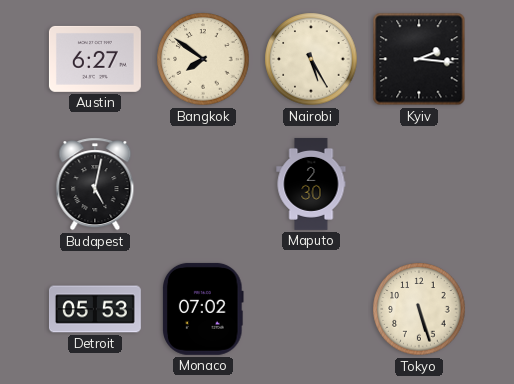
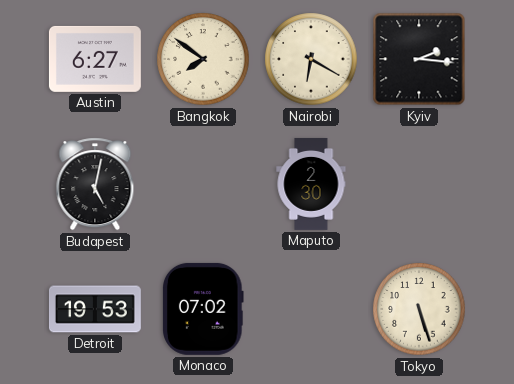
Nairobi: 5:25 -> 6:20 (311, 59)
Detroit: 05:53 -> 19:53 (95, 309)
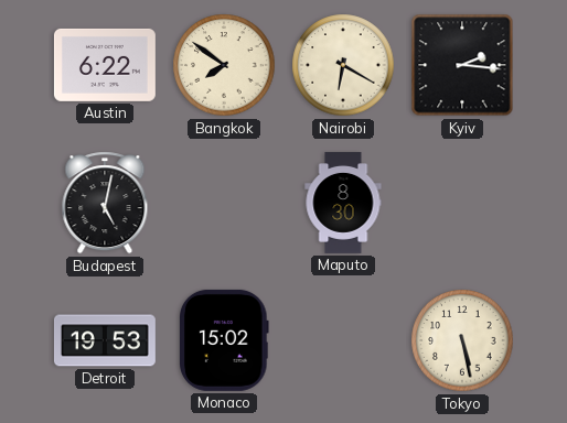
Austin: 6:27 -> 6:22 (105, 65)
Maputo: 2:30 -> 8:30 (343, 203)
Monaco: 07:02 -> 15:02 (225, 340)
Tokyo: 5:27 -> 5:28 (462, 340)
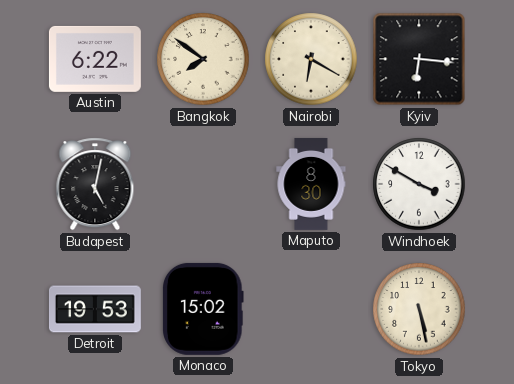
Kyiv: 2:16 -> 6:16 (419, 59)
Windhoek: none -> 3:50 (419, 184)
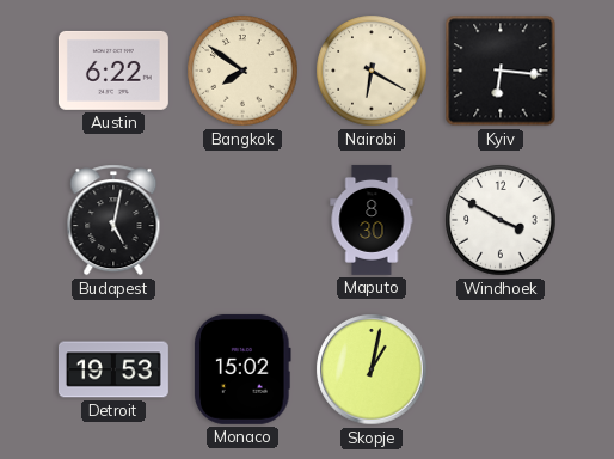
Skopje: none -> 1:02 (372, 369)
Tokyo: 5:28 -> none (419, 309)
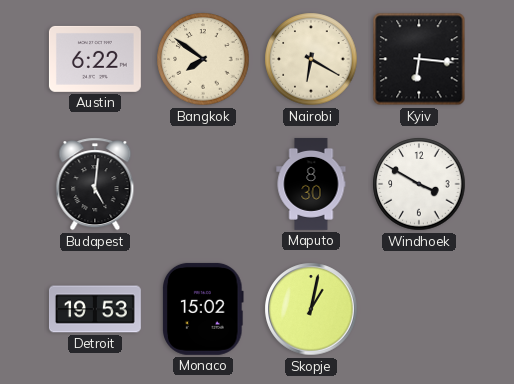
Budapest: 5:02 -> 5:01 (95, 184)
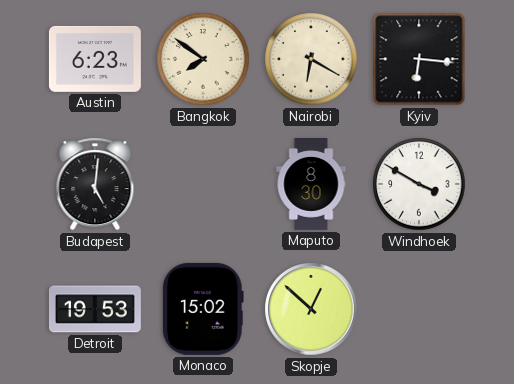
Austin: 6:22 -> 6:23 (95, 59)
Skopje: 1:02 -> 12:52 (311, 309)
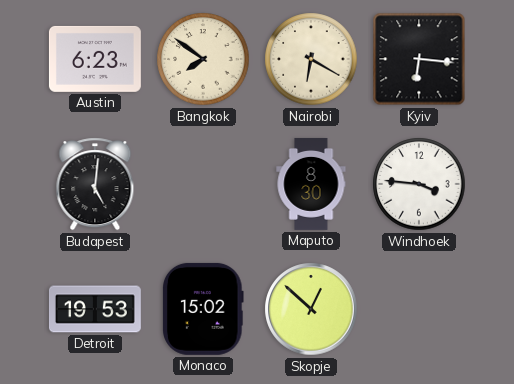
Windhoek: 3:50 -> 3:46 (419, 184)
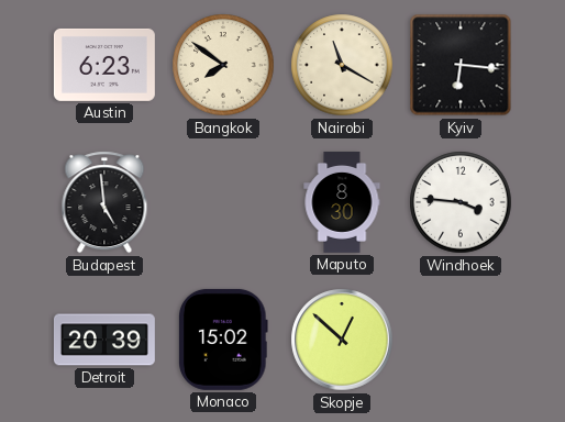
Nairobi: 6:20 -> 11:20 (342, 65)
Budapest: 5:01 -> 4:59 (104, 202)
Detroit: 19:53 -> 20:39 (104, 340)
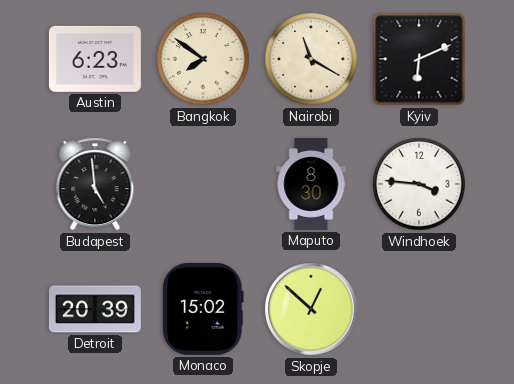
Kyiv: 6:16 -> 6:11 (419, 59)
